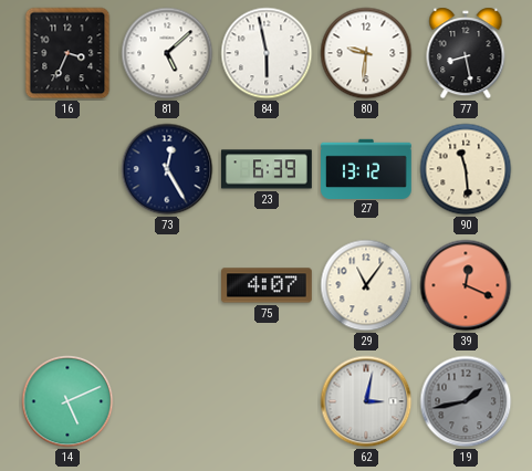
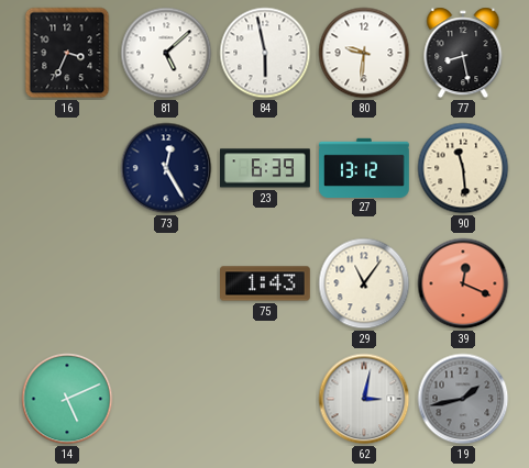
75: 4:07 -> 1:43 (266, 283)
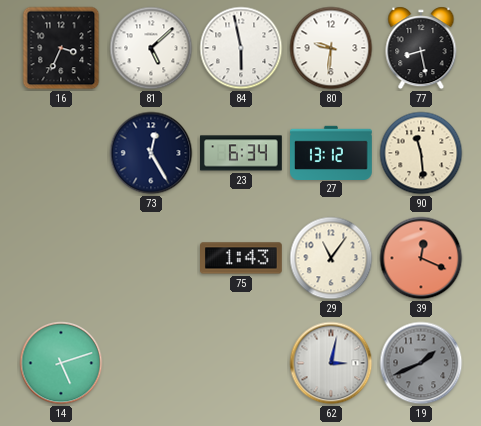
23: 6:39 -> 6:34 (242, 153)
14: 5:11 -> 5:12 (61, 363)
19: 1:43 -> 1:41 (421, 363)
